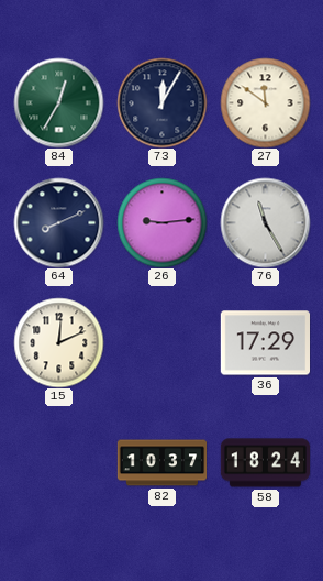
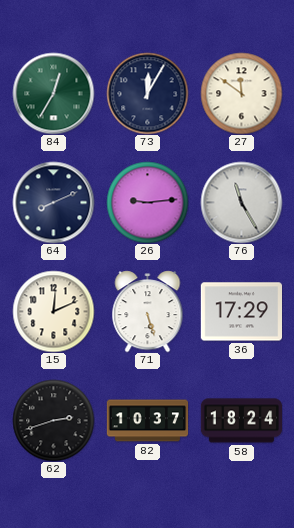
71: none -> 5:27 (148, 311)
62: none -> 2:42 (53, 420)
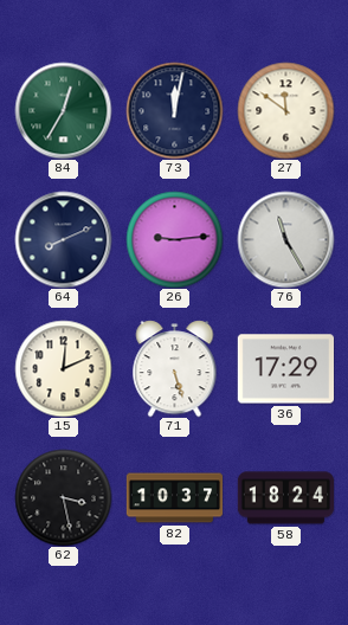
73: 12:05 -> 12:02 (174, 110)
62: 2:42 -> 3:28 (63, 497)
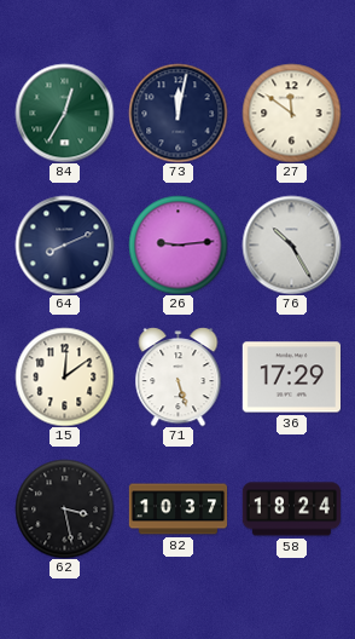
76: 11:25 -> 10:25 (291, 244)
15: 12:11 -> 12:09 (64, 376)
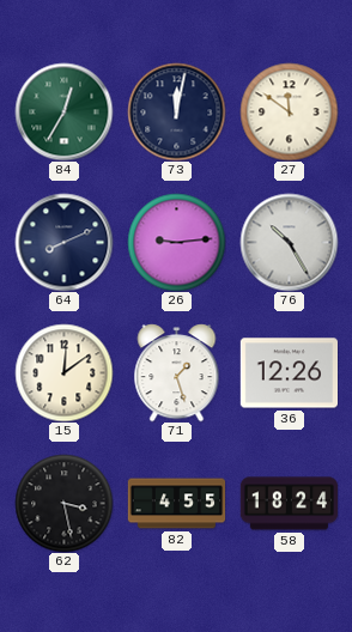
71: 5:27 -> 1:27 (177, 372)
36: 17:29 -> 12:26 (289, 373)
82: 10:37 -> 4:55 (176, 504)
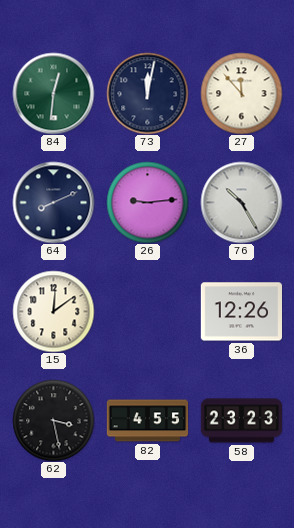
84: 12:35 -> 12:31 (53, 93)
27: 11:51 -> 11:53 (241, 93)
71: 1:27 -> none (177, 372)
58: 18:24 -> 23:23 (241, 421)
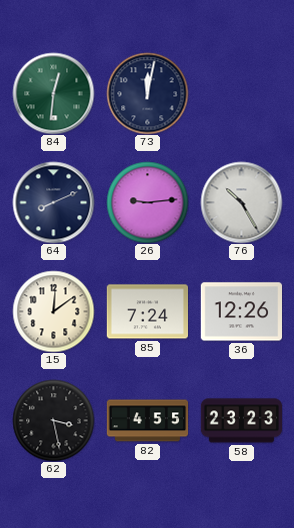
27: 11:53 -> none (241, 93)
85: none -> 7:24 (147, 312)
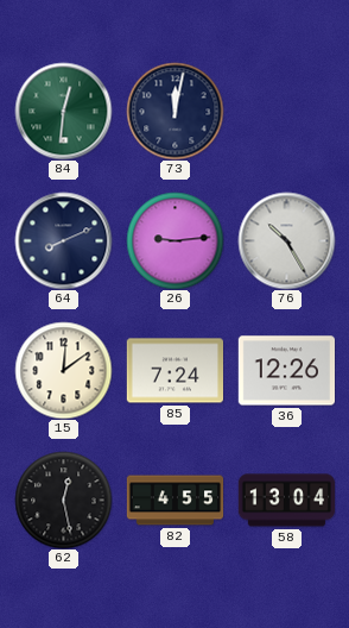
62: 3:28 -> 12:28 (63, 500)
58: 23:23 -> 13:04 (286, 501)
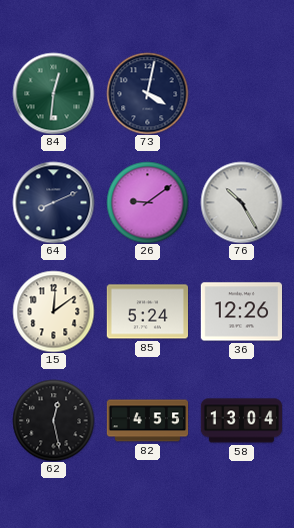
73: 12:02 -> 4:02 (147, 93)
26: 9:14 -> 9:09 (147, 202)
85: 7:24 -> 5:24 (147, 312)
